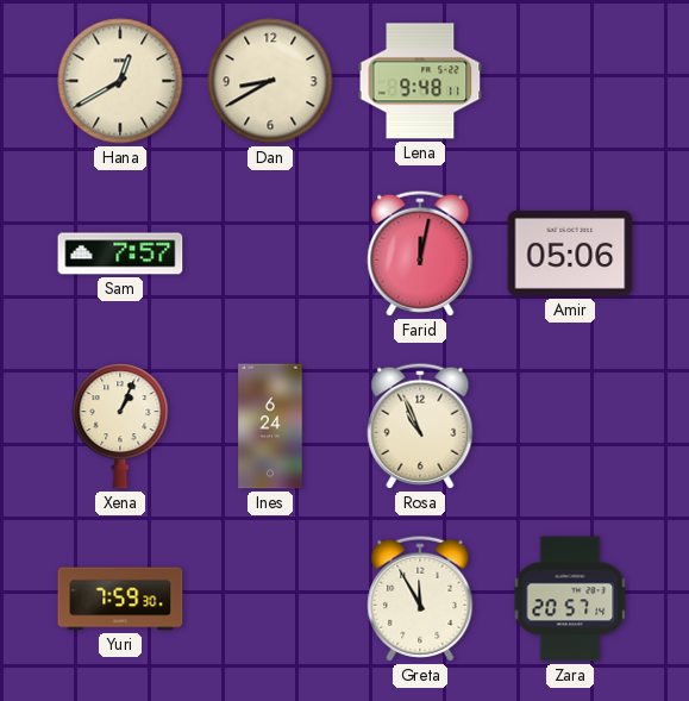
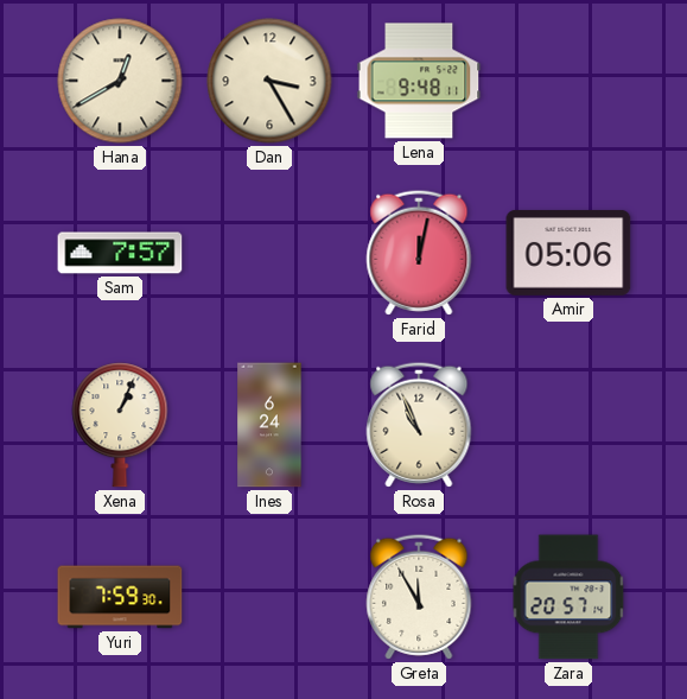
Dan: 8:40 -> 3:25 (269, 81)
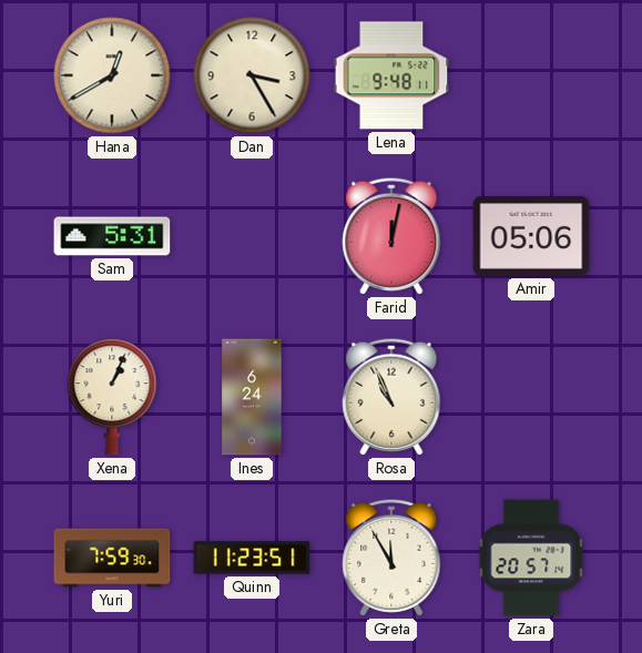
Sam: 7:57 -> 5:31 (112, 236)
Quinn: none -> 11:23 (252, 558)
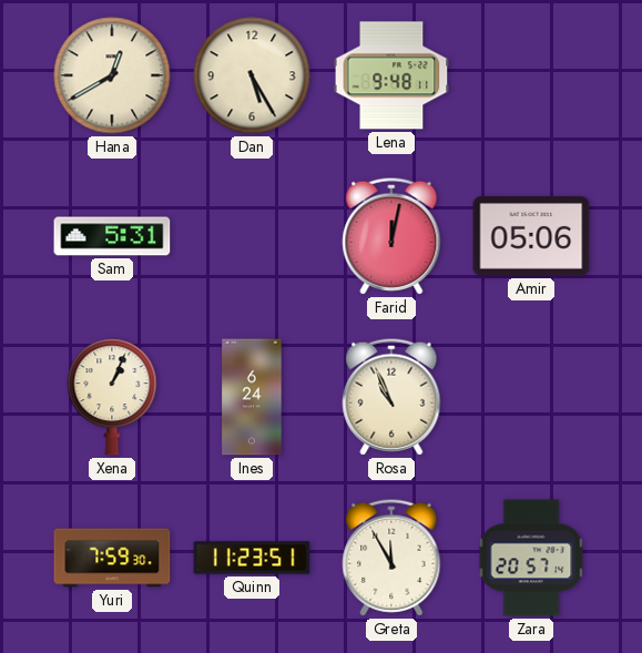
Dan: 3:25 -> 5:25 (252, 75)
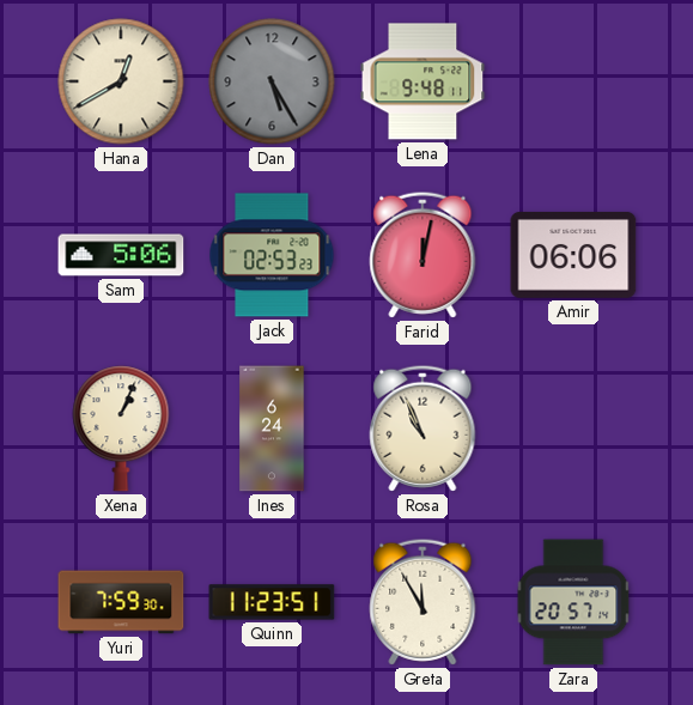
Dan dial: cream -> grey (272, 81)
Sam: 5:31 -> 5:06 (121, 255)
Jack: none -> 02:53 (272, 255)
Amir: 05:06 -> 06:06 (573, 255)
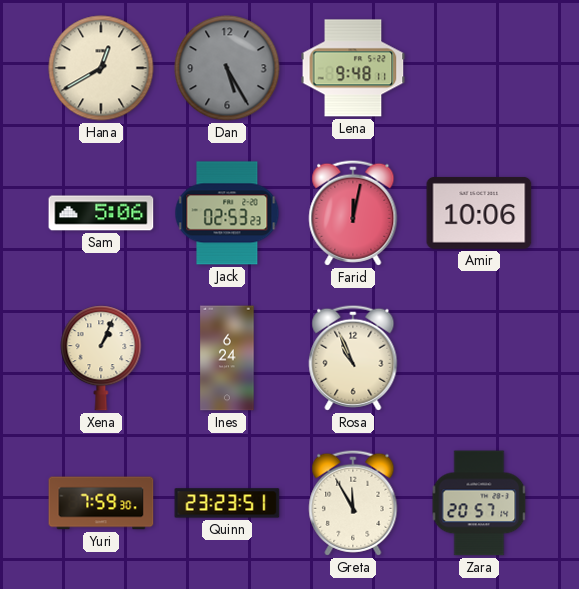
Amir: 06:06 -> 10:06 (479, 213)
Quinn: 11:23 -> 23:23 (227, 503)
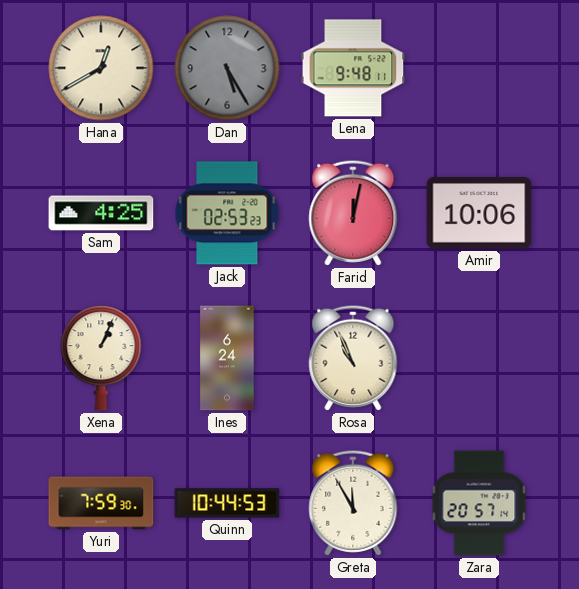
Sam: 5:06 -> 4:25 (101, 213)
Quinn: 23:23 -> 10:44 (227, 503)
